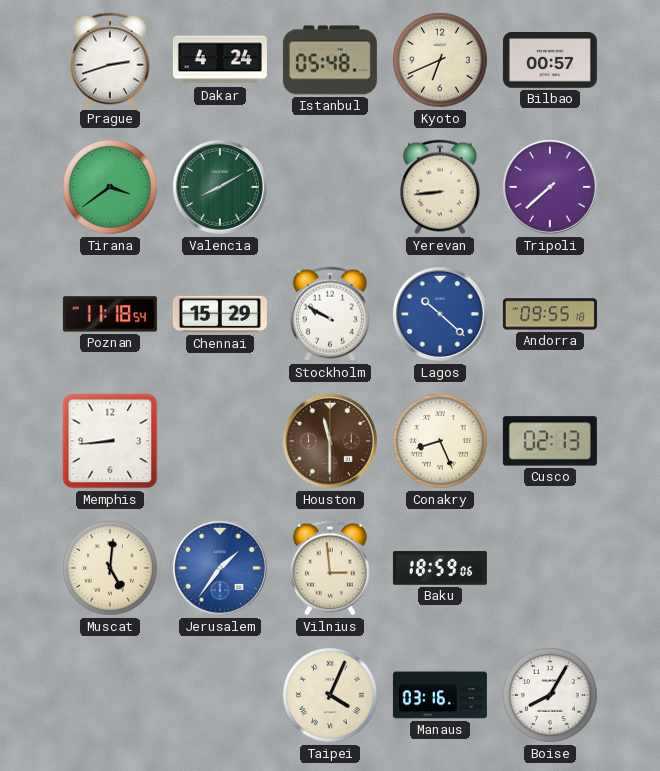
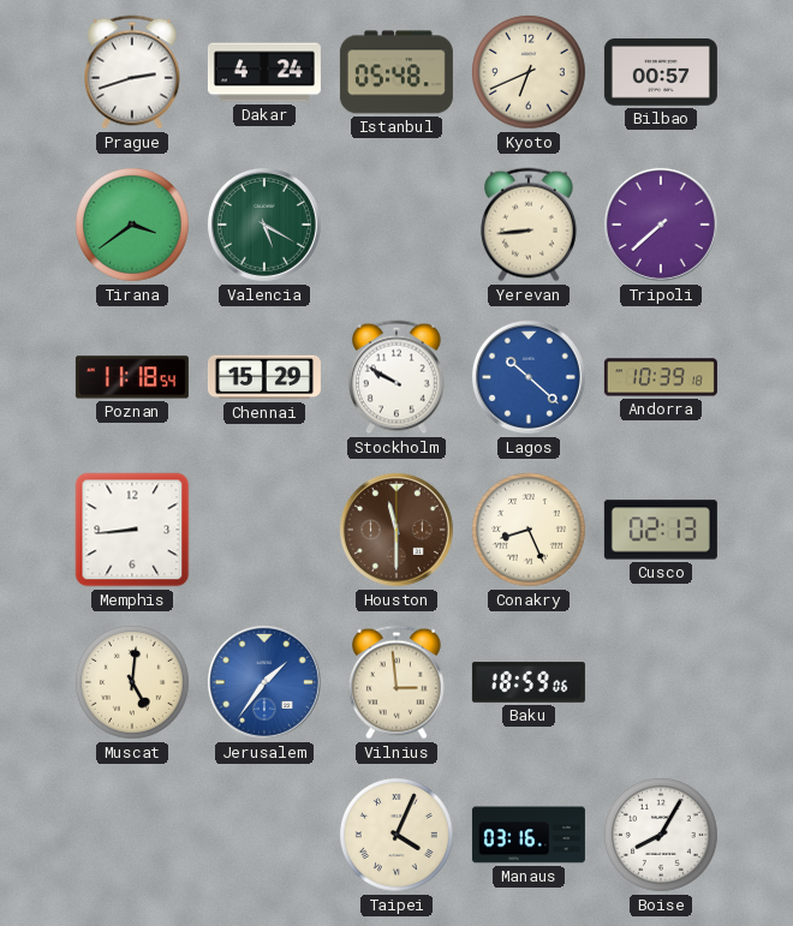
Valencia: 8:10 -> 5:20 (264, 225)
Andorra: 09:55 -> 10:39 (661, 377)
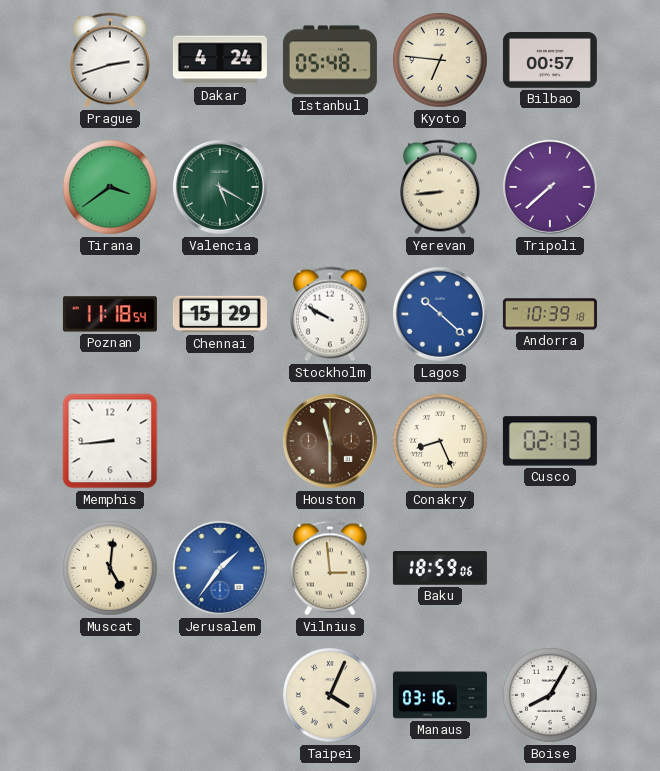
Kyoto: 6:41 -> 6:46 (440, 60)
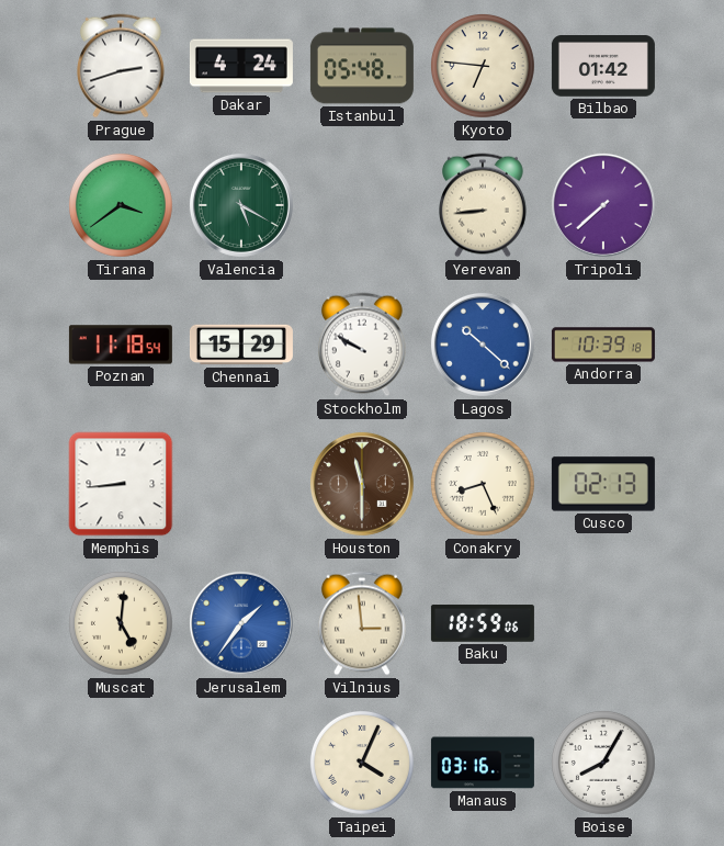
Bilbao: 00:57 -> 01:42 (603, 67)
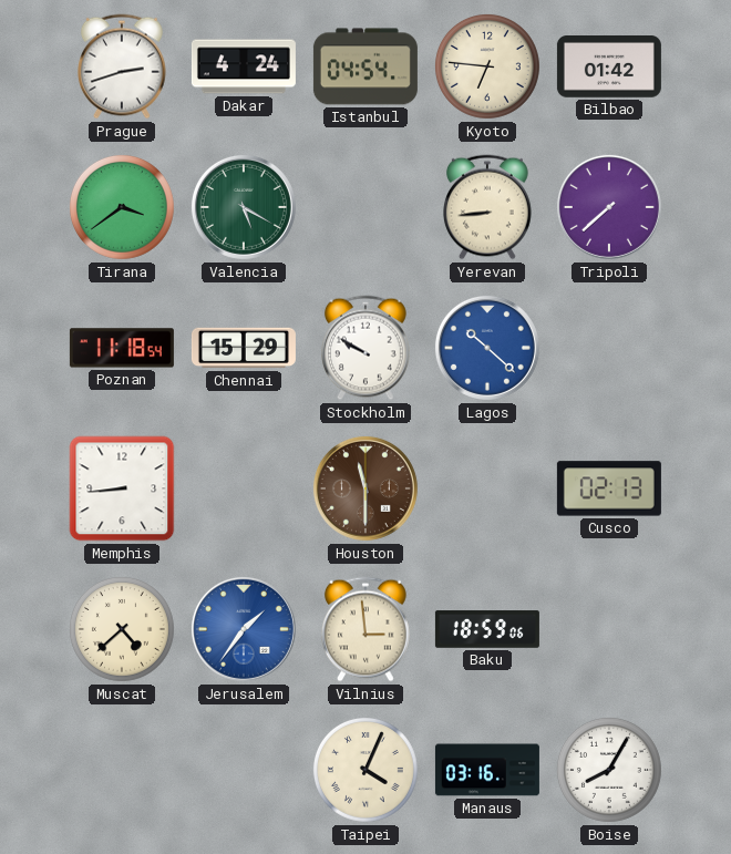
Istanbul: 05:48 -> 04:54 (365, 66)
Andorra: 10:39 -> none (603, 345)
Conakry: 8:26 -> none (483, 484)
Muscat: 5:01 -> 4:38 (122, 629)
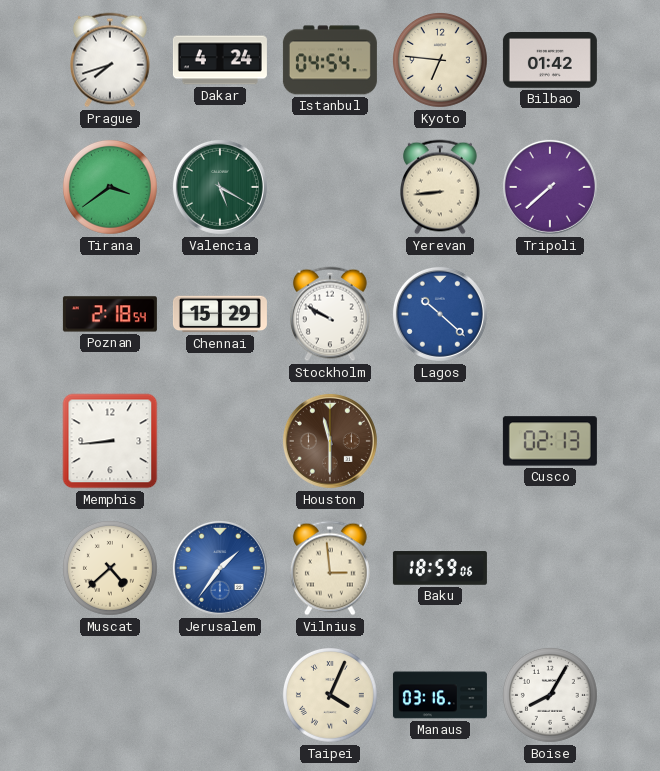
Prague: 2:42 -> 7:42 (111, 60)
Poznan: 11:18 -> 2:18 (110, 314)
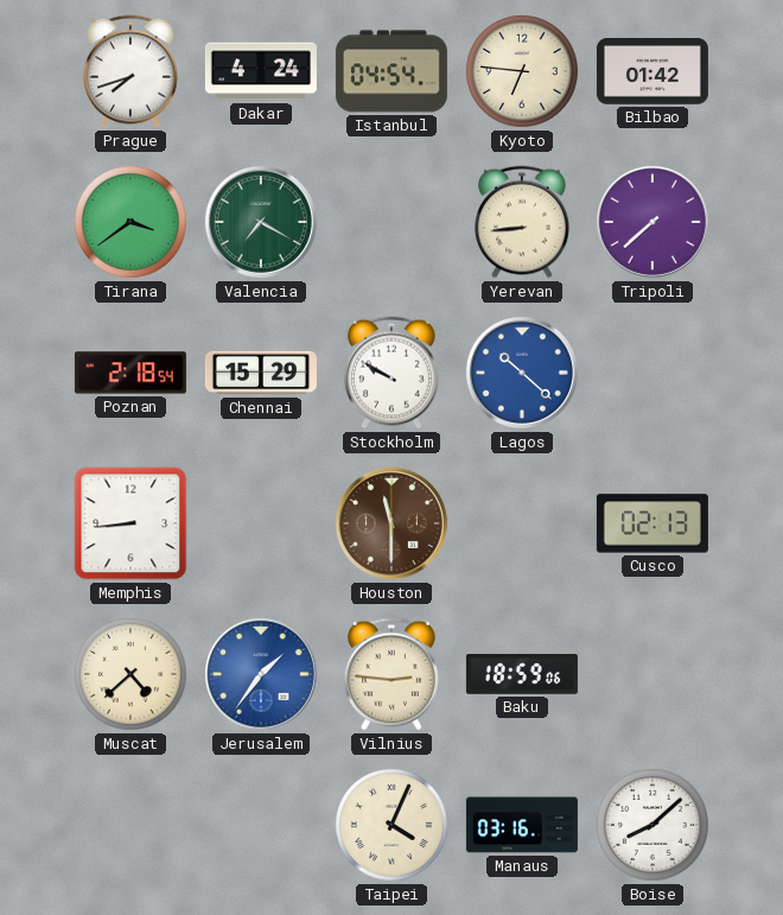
Valencia: 5:20 -> 7:20 (261, 222)
Vilnius: 2:59 -> 2:46 (393, 674)
Boise: 8:05 -> 8:08 (652, 825)
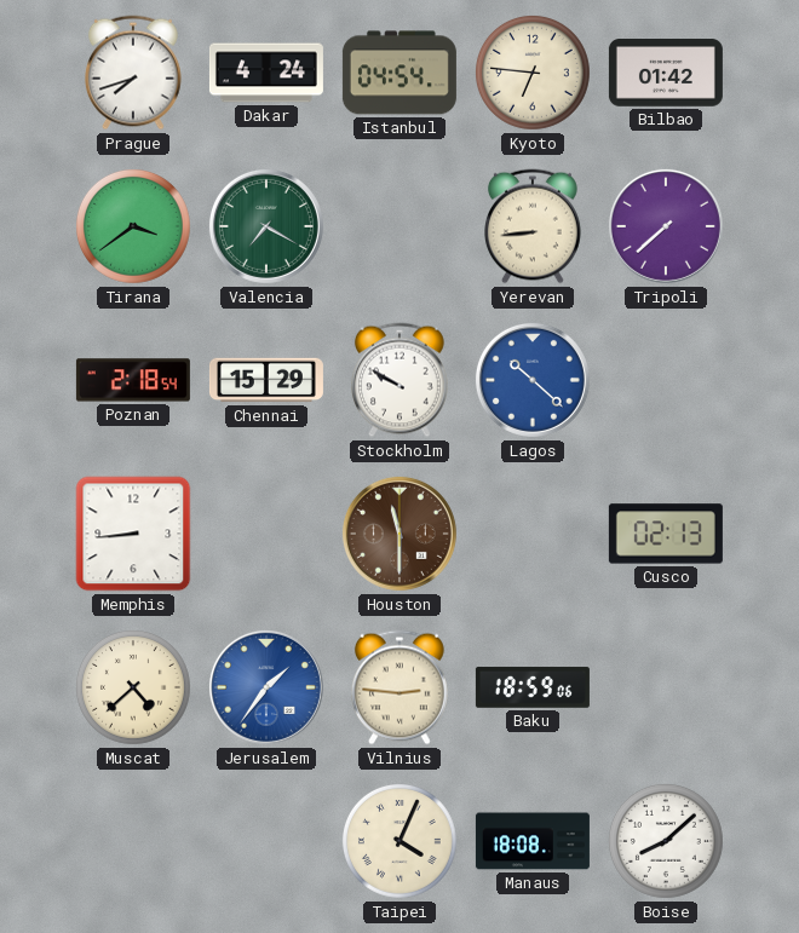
Manaus: 03:16 -> 18:08 (533, 841)
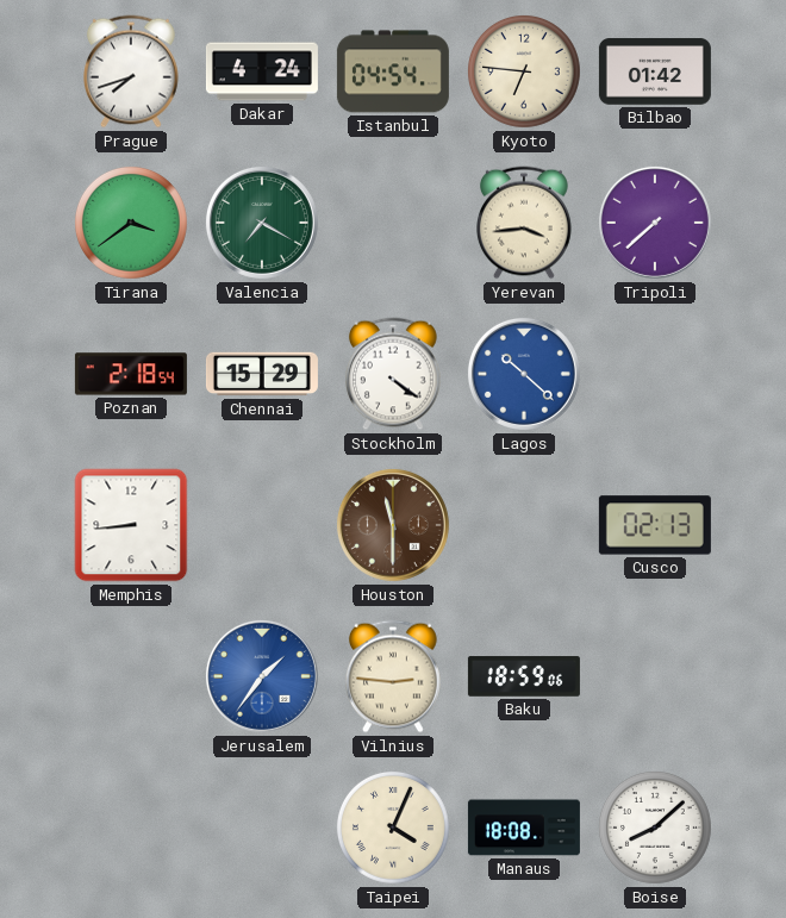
Yerevan: 8:44 -> 3:44 (525, 223)
Stockholm: 9:50 -> 4:21 (394, 374)
Muscat: 4:38 -> none (133, 687)
